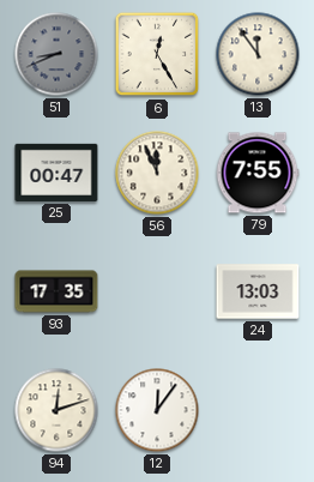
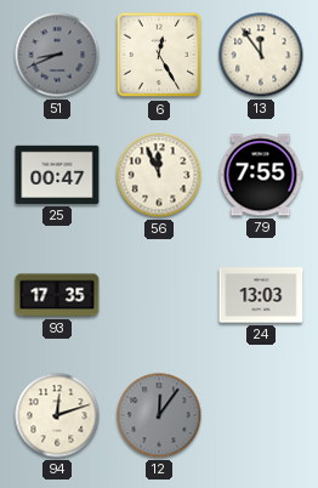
12 dial: white -> grey (159, 415)
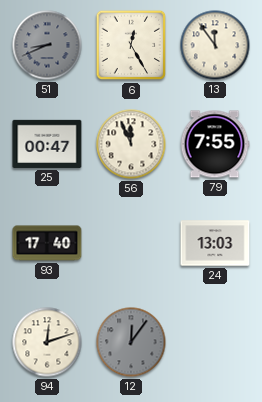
93: 17:35 -> 17:40 (47, 243)
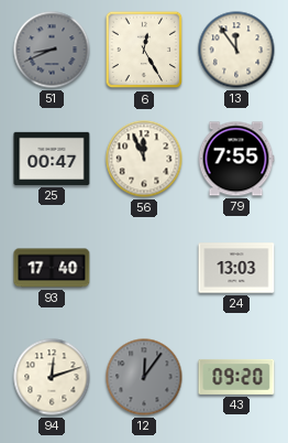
43: none -> 09:20 (236, 377)
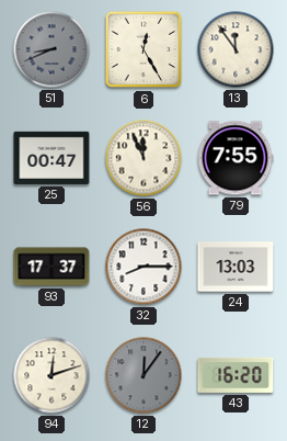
93: 17:40 -> 17:37 (51, 267)
32: none -> 8:15 (143, 267)
43: 09:20 -> 16:20 (236, 375)
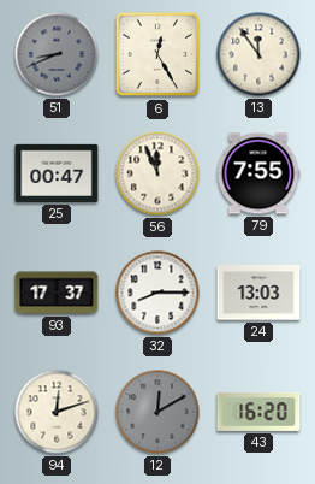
12: 12:06 -> 12:10 (157, 412)
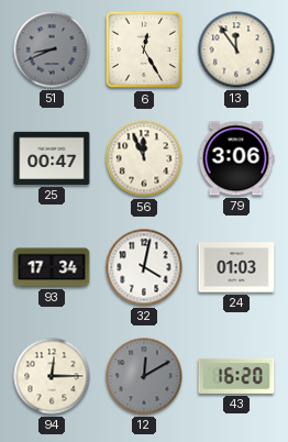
79: 7:55 -> 3:06 (236, 158)
93: 17:37 -> 17:34 (52, 267)
32: 8:15 -> 4:02 (144, 267)
24: 13:03 -> 01:03 (236, 267)
94: 12:12 -> 12:15 (52, 376)
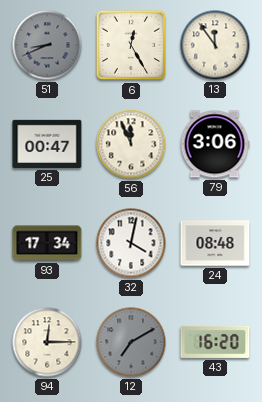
24: 01:03 -> 08:48 (215, 243)
12: 12:10 -> 7:10 (131, 342)
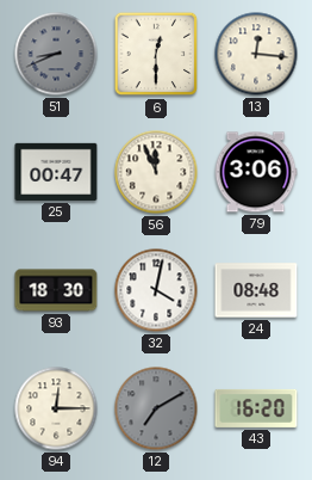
6: 12:25 -> 12:30 (156, 54)
13: 11:54 -> 12:16 (256, 54)
93: 17:34 -> 18:30 (56, 290)
